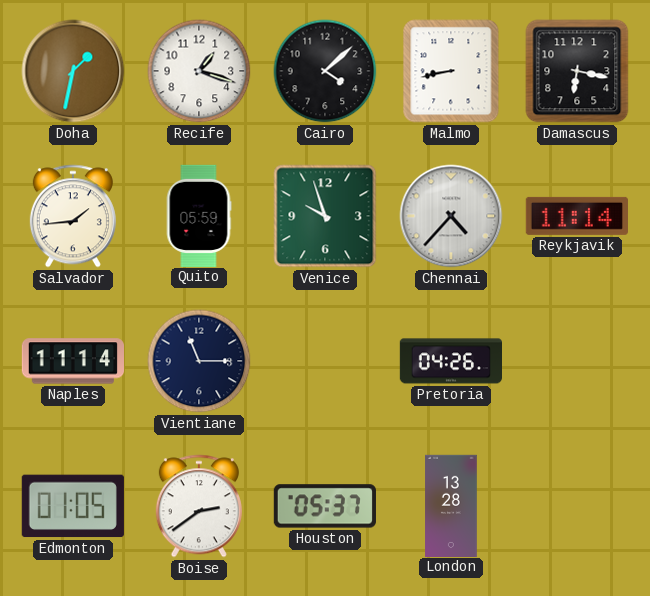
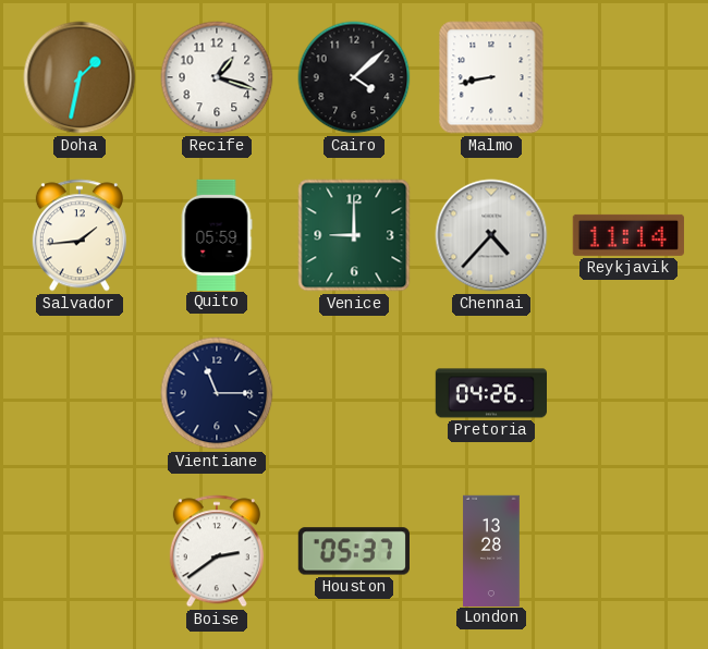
Damascus: 6:17 -> none (577, 71)
Venice: 9:57 -> 9:00 (354, 235)
Naples: 11:14 -> none (72, 361)
Edmonton: 01:05 -> none (73, 506)
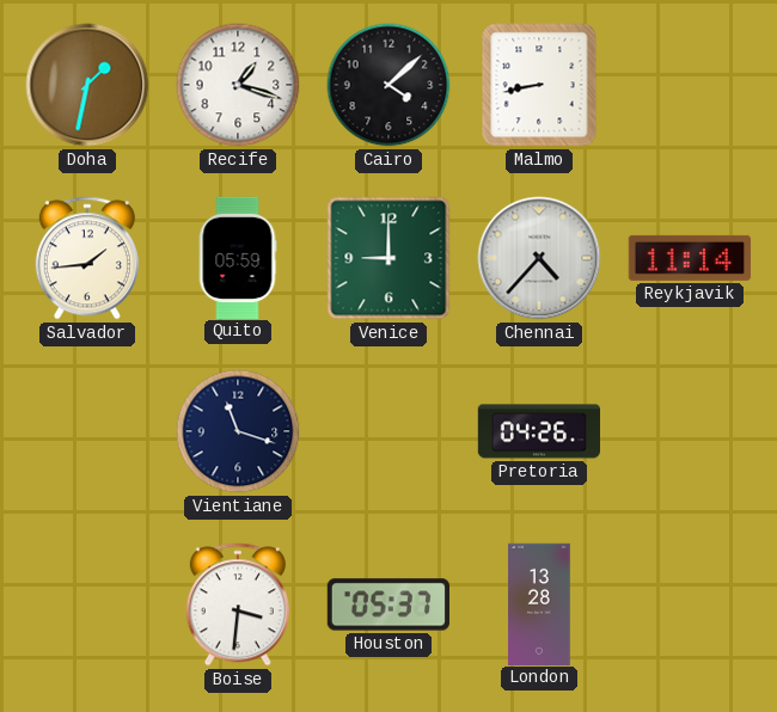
Vientiane: 11:15 -> 11:18 (238, 431)
Boise: 2:39 -> 3:31 (238, 604)
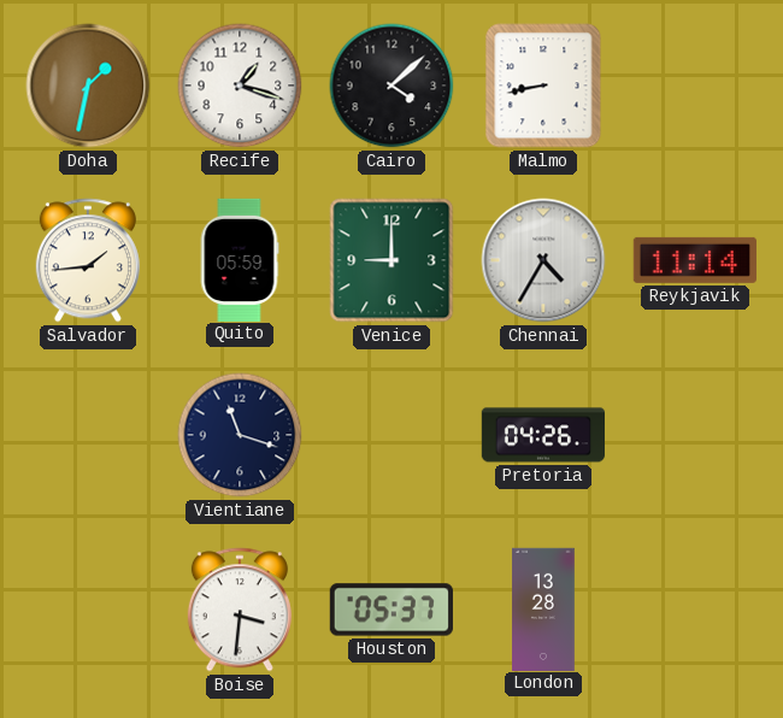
Chennai: 4:37 -> 4:35 (543, 260)
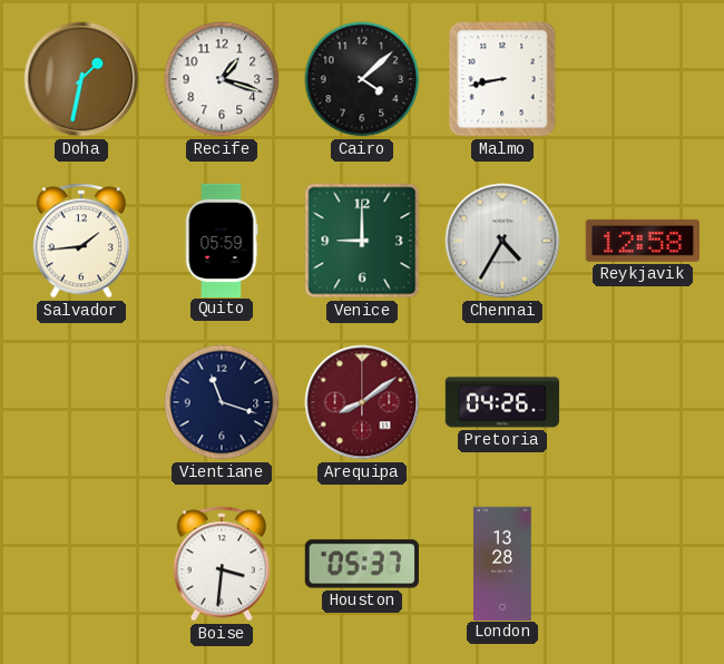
Reykjavik: 11:14 -> 12:58 (643, 241)
Arequipa: none -> 8:09 (362, 402)
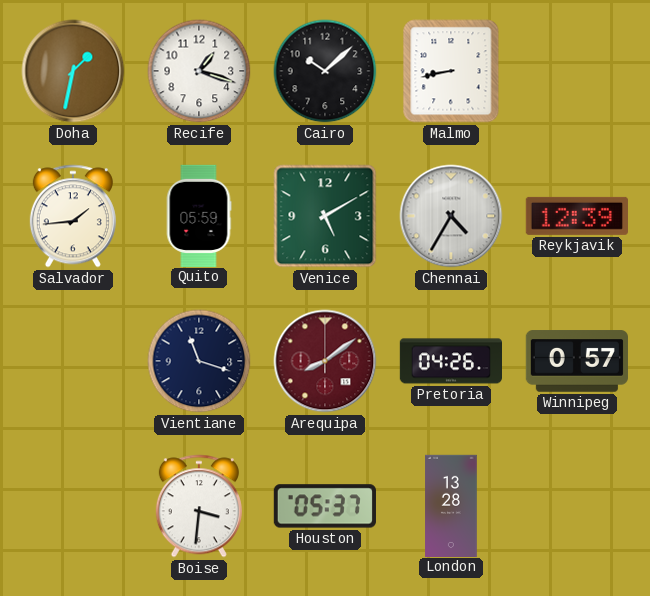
Cairo: 4:08 -> 10:08 (325, 71)
Venice: 9:00 -> 5:10 (325, 216)
Reykjavik: 12:58 -> 12:39 (577, 216)
Winnipeg: none -> 0:57 (577, 361)
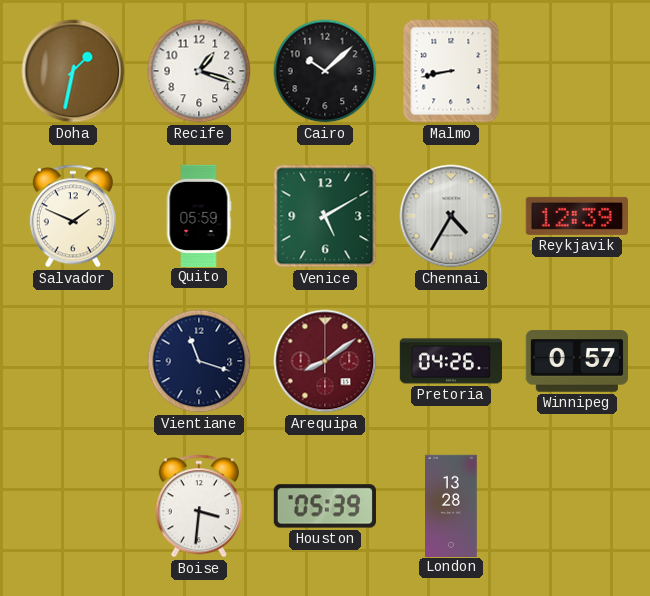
Salvador: 1:44 -> 1:49 (73, 216)
Houston: 05:37 -> 05:39 (325, 506)
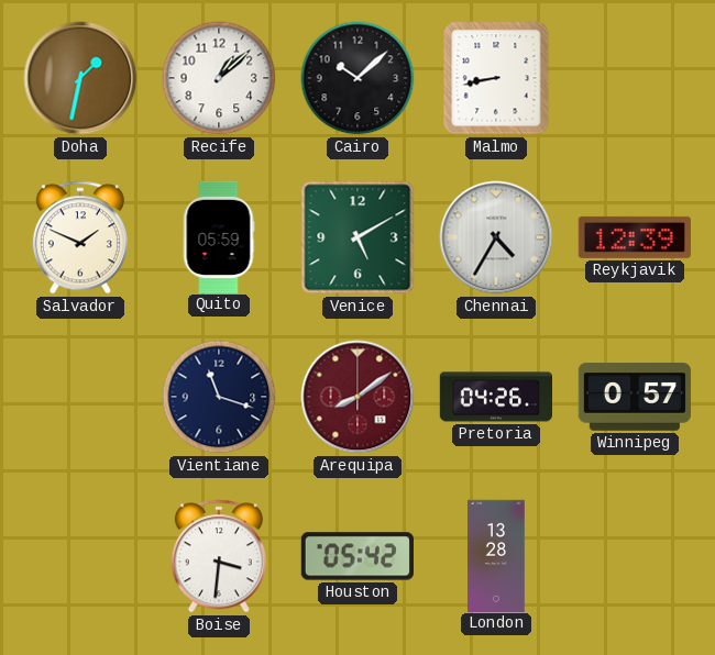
Recife: 1:18 -> 1:08 (219, 78)
Houston: 05:39 -> 05:42 (358, 556)
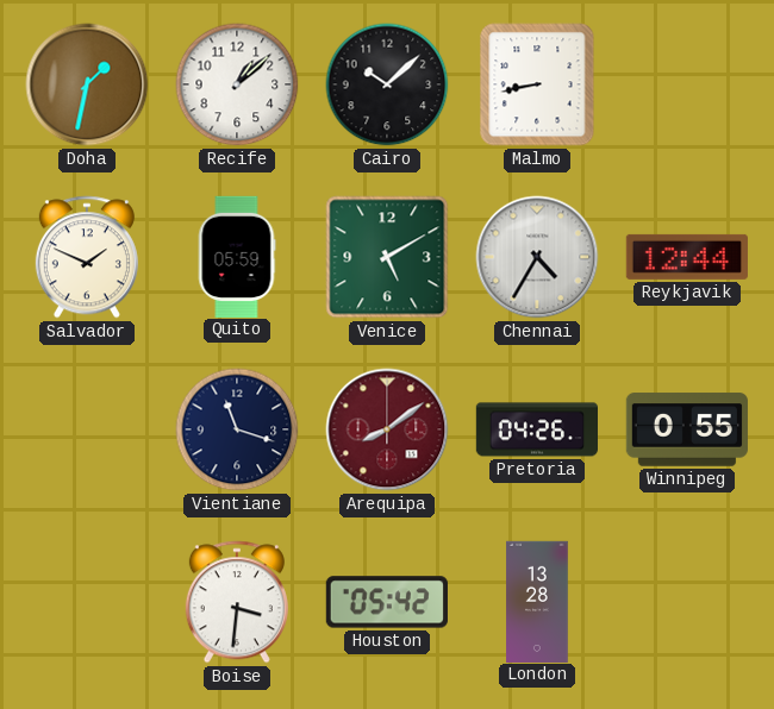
Reykjavik: 12:39 -> 12:44 (687, 257)
Winnipeg: 0:57 -> 0:55 (687, 429)
